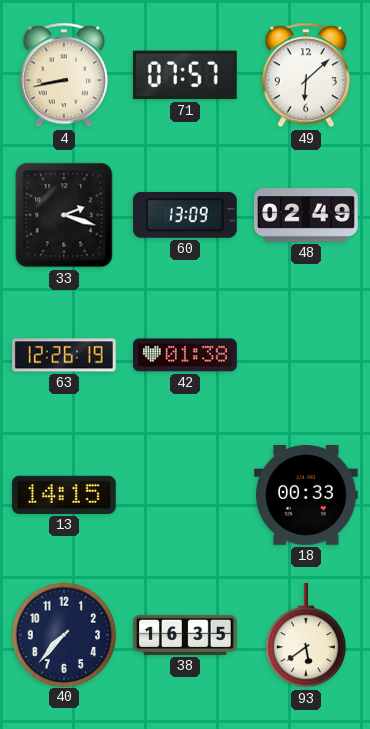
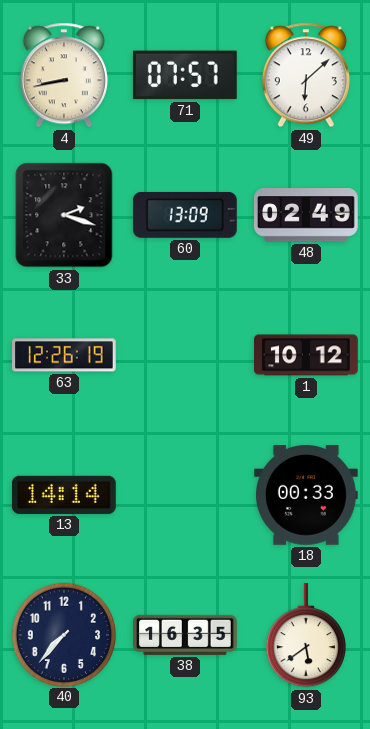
42: 01:38 -> none (186, 355)
1: none -> 10:12 (307, 355)
13: 14:15 -> 14:14 (64, 495)
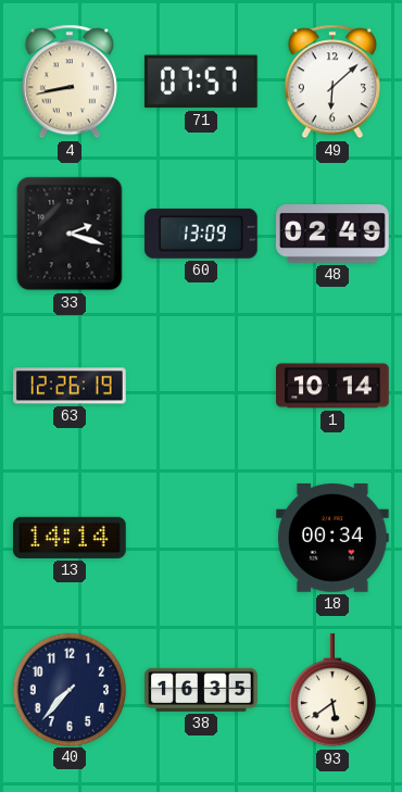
1: 10:12 -> 10:14 (334, 386)
18: 00:33 -> 00:34 (334, 539)
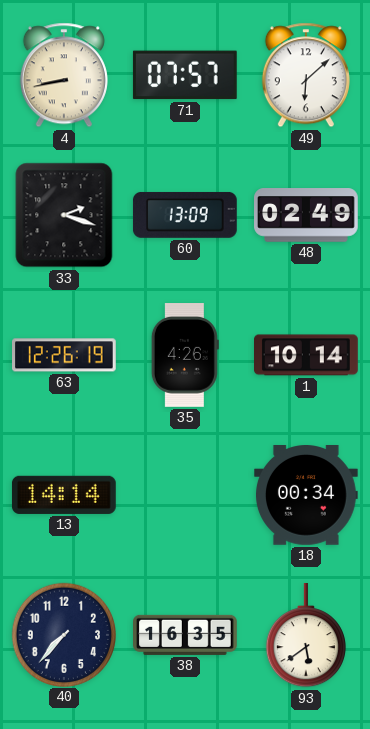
35: none -> 4:26 (185, 356)
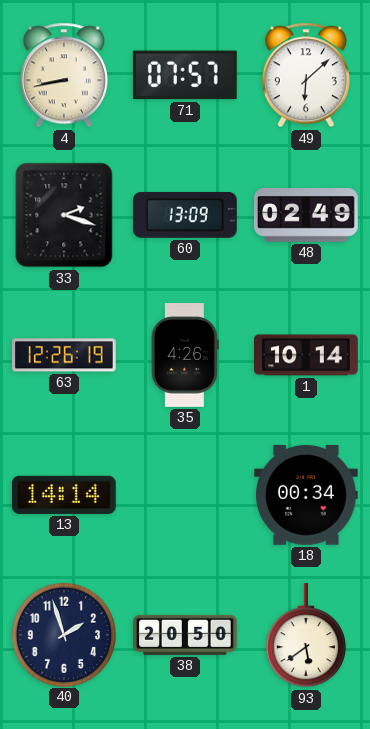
40: 7:37 -> 1:57 (63, 634)
38: 16:35 -> 20:50 (186, 635)
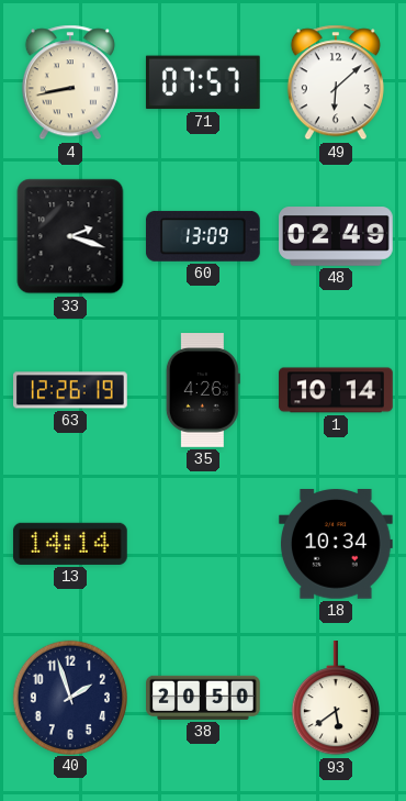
18: 00:34 -> 10:34 (337, 545)
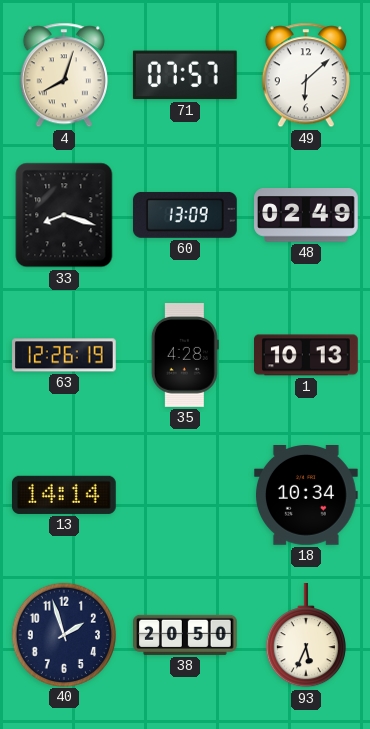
4: 8:43 -> 8:03 (64, 75)
33: 2:18 -> 8:18 (64, 215)
35: 4:26 -> 4:28 (185, 356)
1: 10:14 -> 10:13 (307, 355)
93: 5:39 -> 5:34 (306, 636)
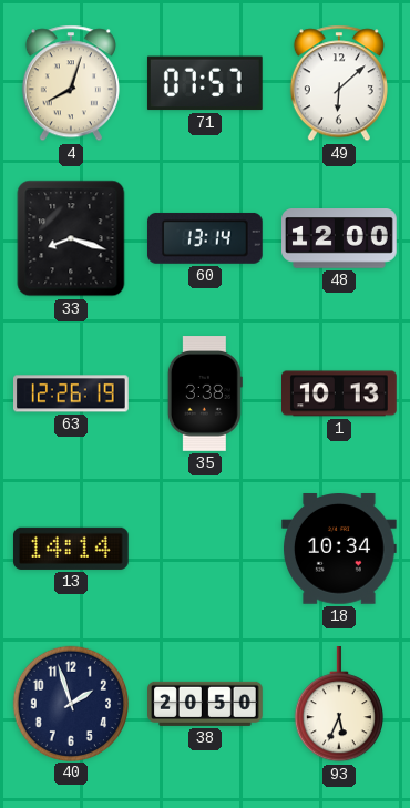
60: 13:09 -> 13:14 (205, 238)
48: 02:49 -> 12:00 (339, 238)
35: 4:28 -> 3:38 (205, 395)
